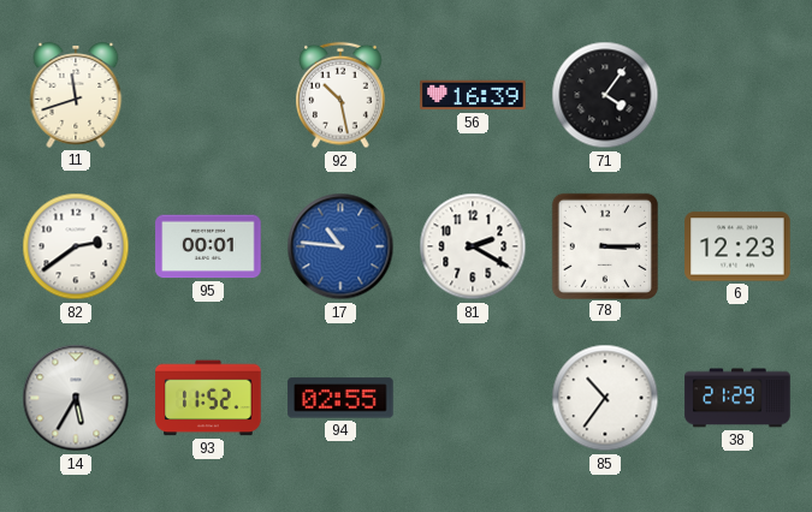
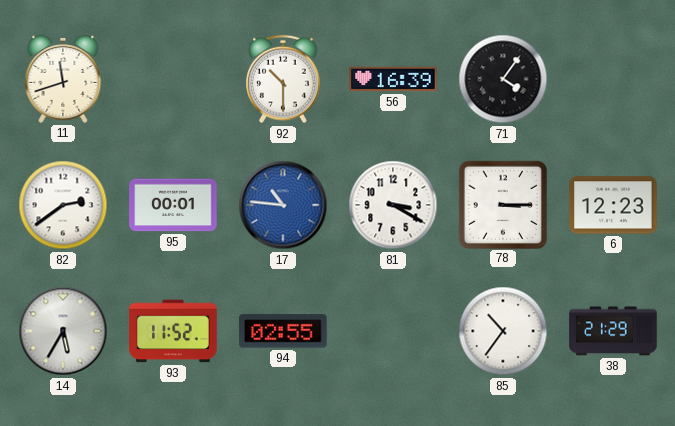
92: 10:28 -> 10:30 (284, 79)
81: 2:20 -> 3:20 (393, 205)
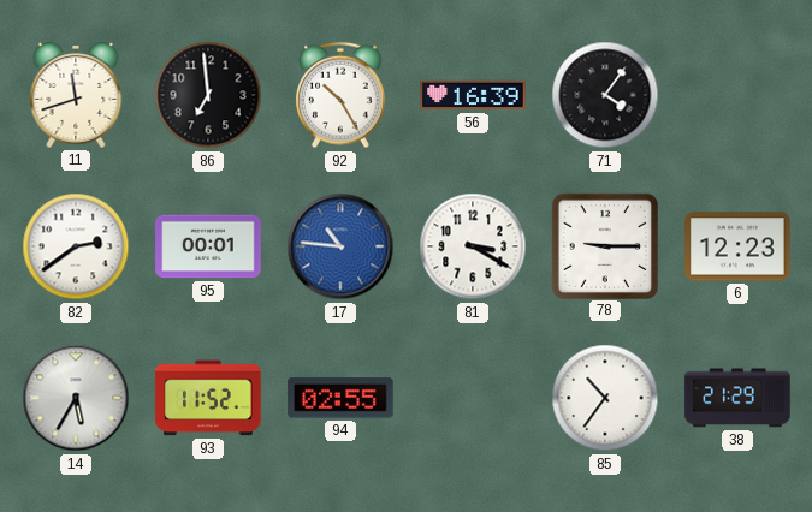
86: none -> 6:59 (208, 95)
92: 10:30 -> 10:25 (342, 95)
78: 3:15 -> 9:15 (604, 245)
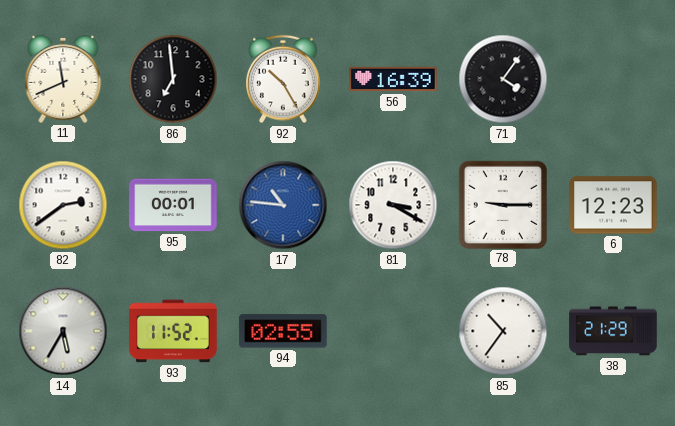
11: 11:42 -> 11:41 (63, 80)
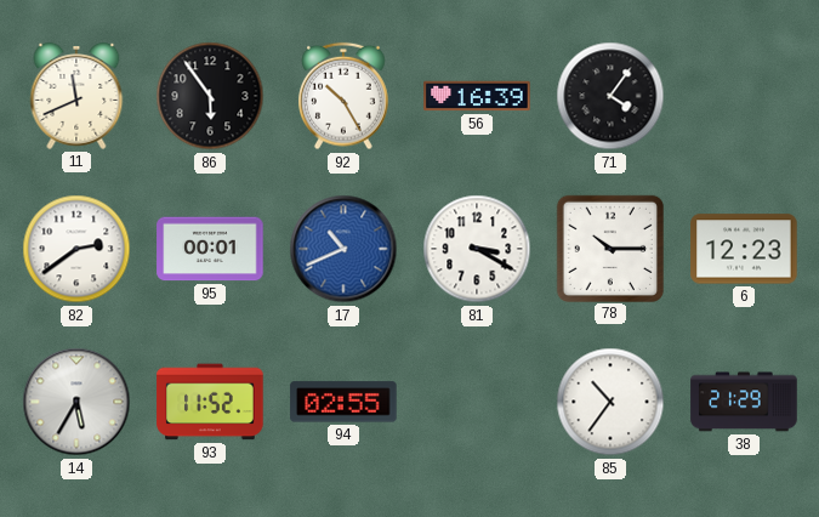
86: 6:59 -> 5:54 (210, 96)
17: 10:46 -> 10:41 (343, 249)
78: 9:15 -> 10:15 (609, 248)
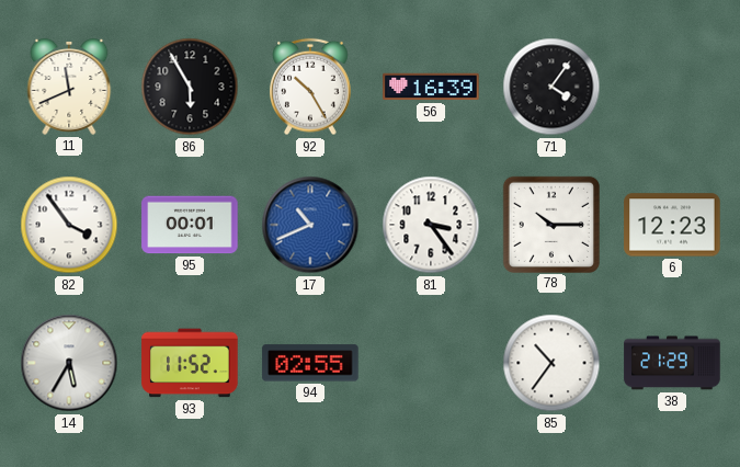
86: 5:54 -> 5:55 (190, 87)
82: 2:39 -> 3:54 (69, 225)
81: 3:20 -> 3:24 (431, 225)
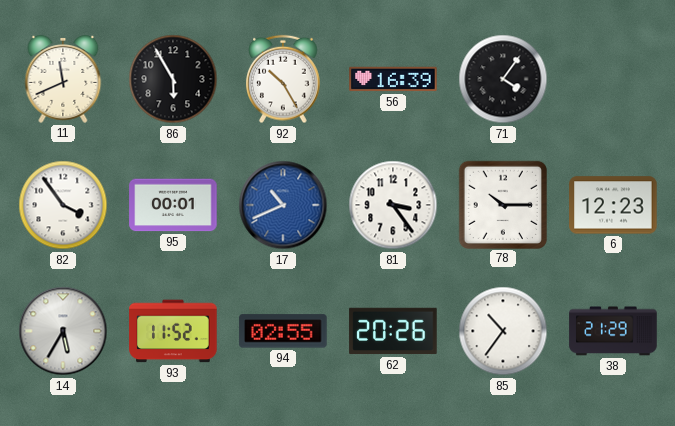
62: none -> 20:26 (393, 331)
